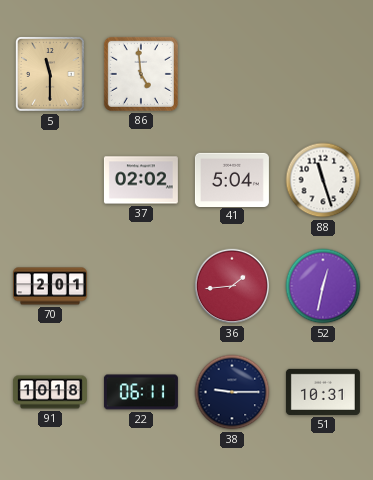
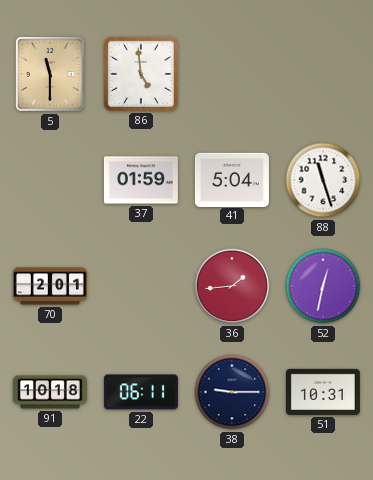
37: 02:02 -> 01:59 (141, 180)
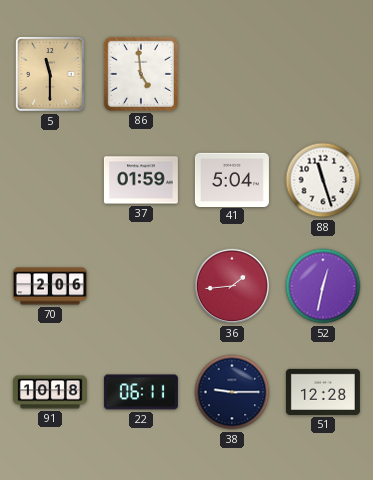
70: 2:01 -> 2:06 (50, 286)
51: 10:31 -> 12:28 (323, 392)
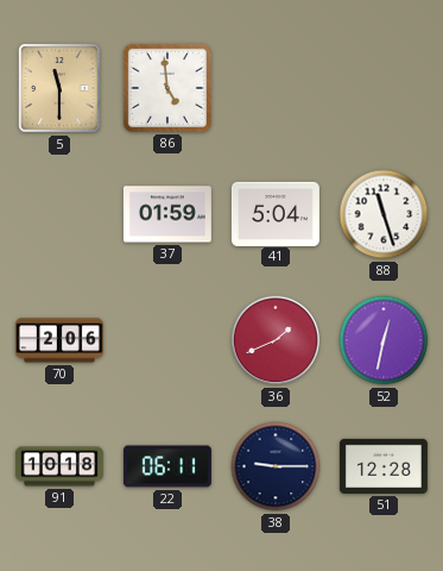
36: 1:44 -> 1:41 (276, 340)
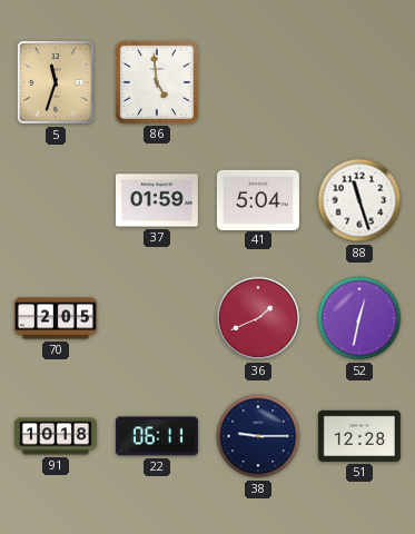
5: 11:30 -> 11:33 (57, 82)
70: 2:06 -> 2:05 (56, 318)
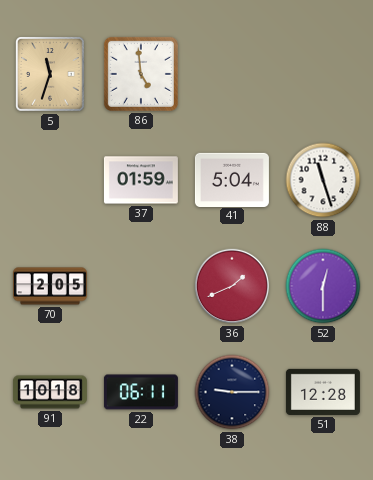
52: 12:32 -> 12:30 (323, 286)
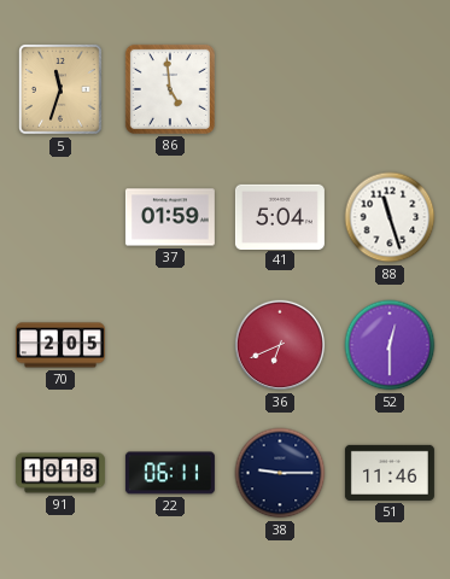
36: 1:41 -> 6:41 (280, 345)
51: 12:28 -> 11:46 (390, 473)
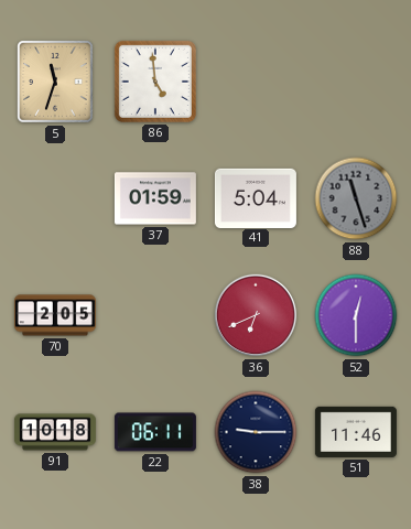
88 dial: white -> grey (356, 198)
